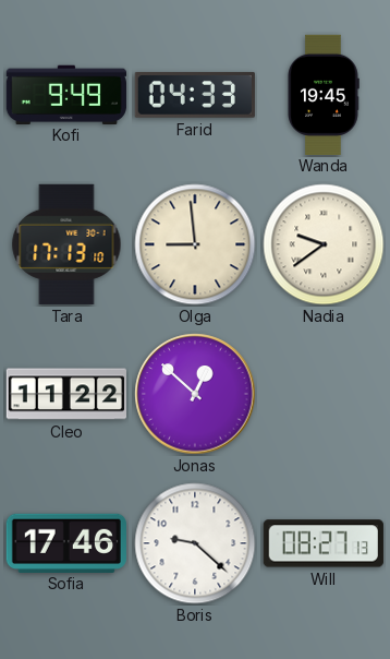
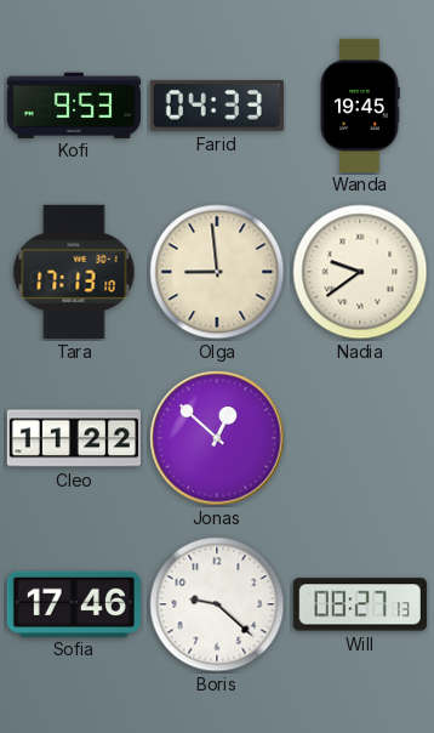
Kofi: 9:49 -> 9:53 (74, 104)
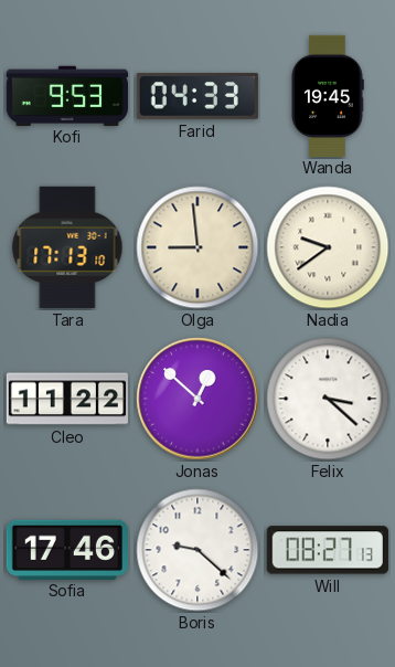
Felix: none -> 3:22 (328, 399)
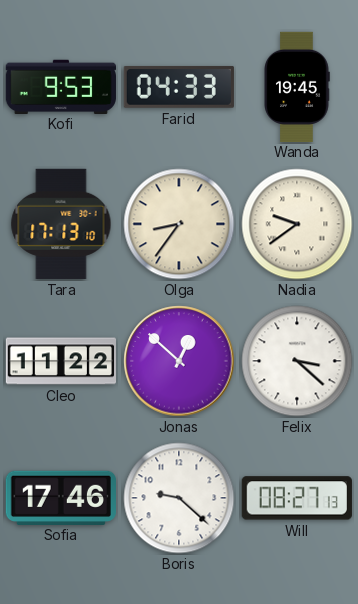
Olga: 8:59 -> 8:36 (179, 224)
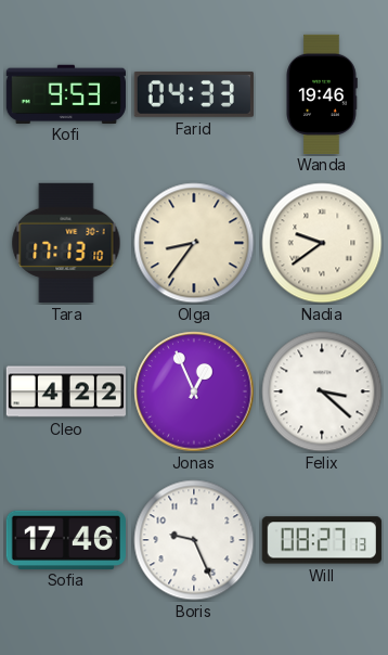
Wanda: 19:45 -> 19:46 (322, 93)
Cleo: 11:22 -> 4:22 (65, 391)
Jonas: 12:52 -> 12:56 (194, 391)
Boris: 9:22 -> 9:26 (194, 540)
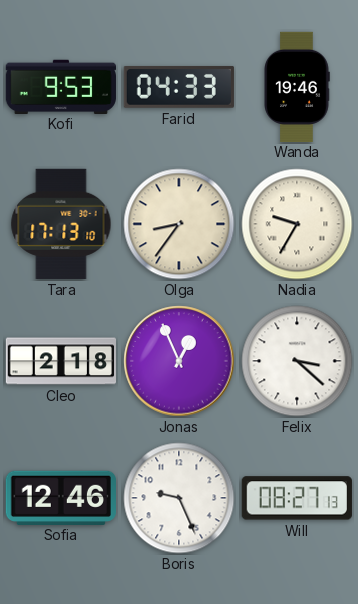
Nadia: 9:39 -> 9:35 (297, 224)
Cleo: 4:22 -> 2:18 (60, 361)
Sofia: 17:46 -> 12:46 (61, 497)
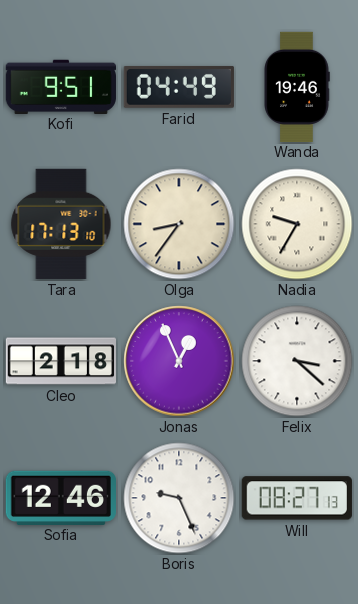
Kofi: 9:53 -> 9:51 (61, 86)
Farid: 04:33 -> 04:49 (179, 87)
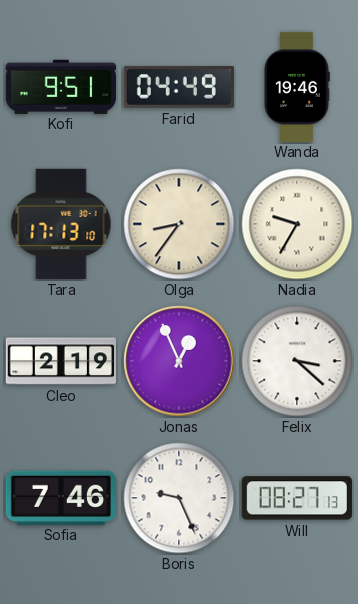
Cleo: 2:18 -> 2:19 (60, 361)
Sofia: 12:46 -> 7:46 (61, 497)
